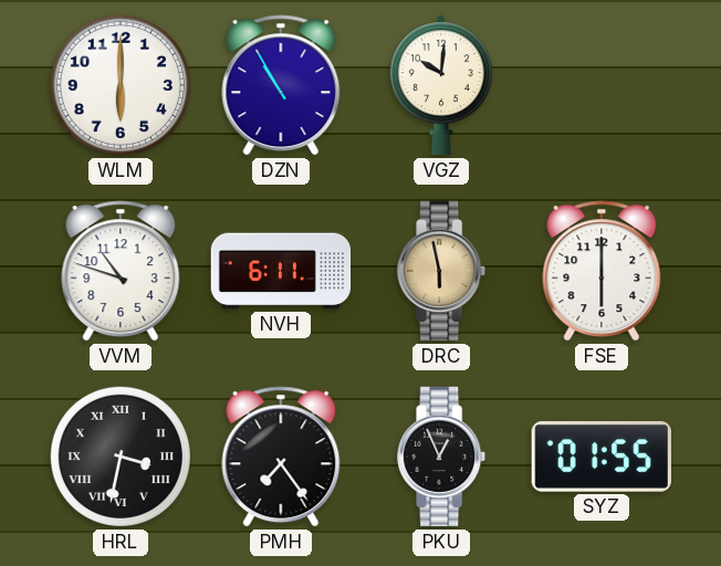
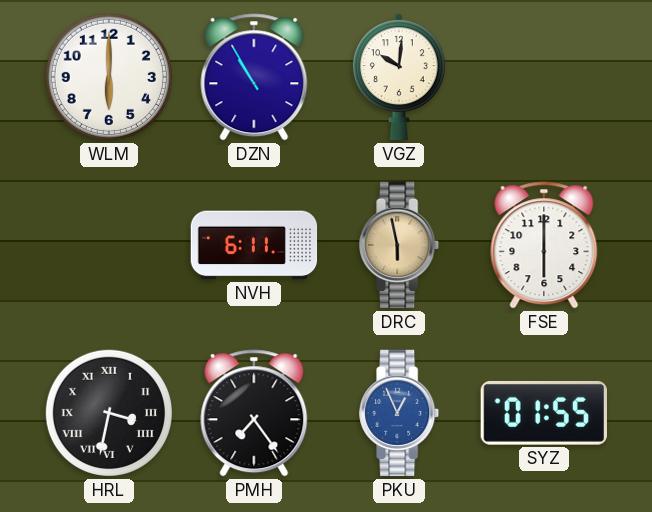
VVM: 10:48 -> none (121, 271)
PKU dial: black -> blue (400, 413)
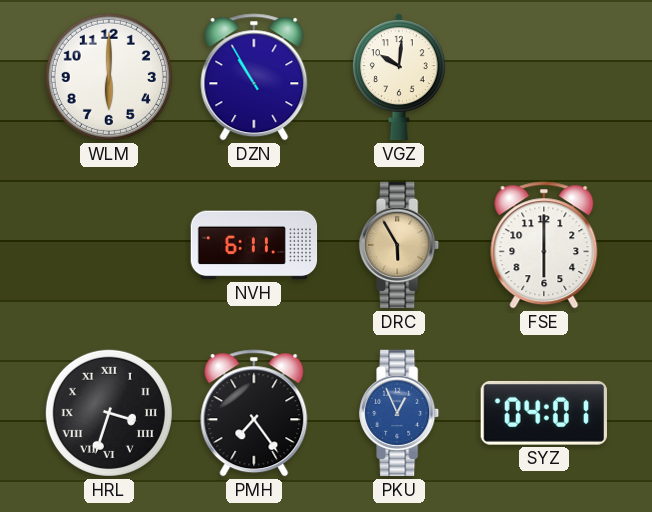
DRC: 5:58 -> 5:55 (400, 245)
HRL: 3:32 -> 3:33 (109, 413)
SYZ: 01:55 -> 04:01 (544, 413)
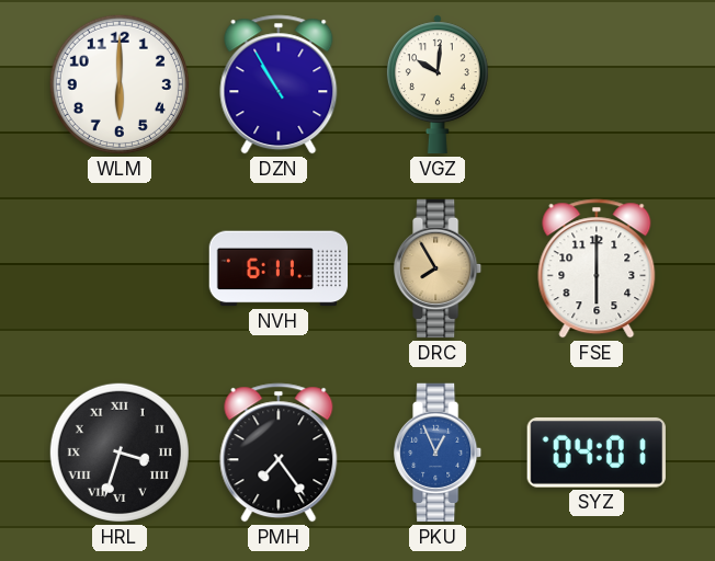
DRC: 5:55 -> 7:55 (439, 268)
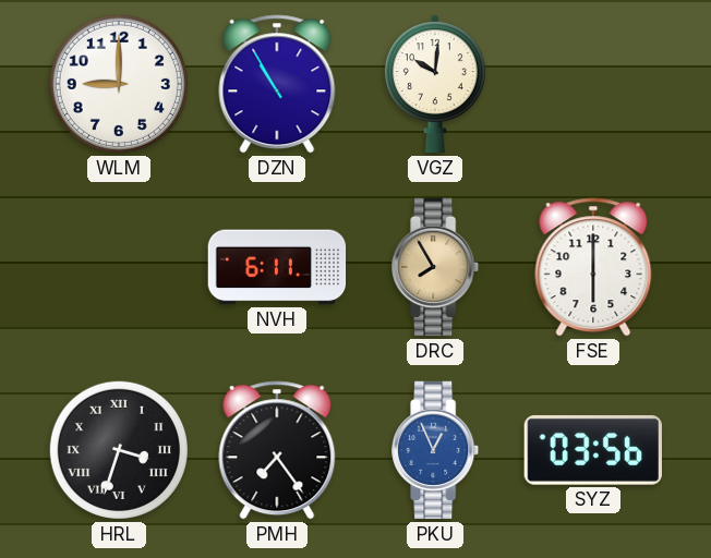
WLM: 6:00 -> 9:00 (119, 84)
SYZ: 04:01 -> 03:56 (593, 450)
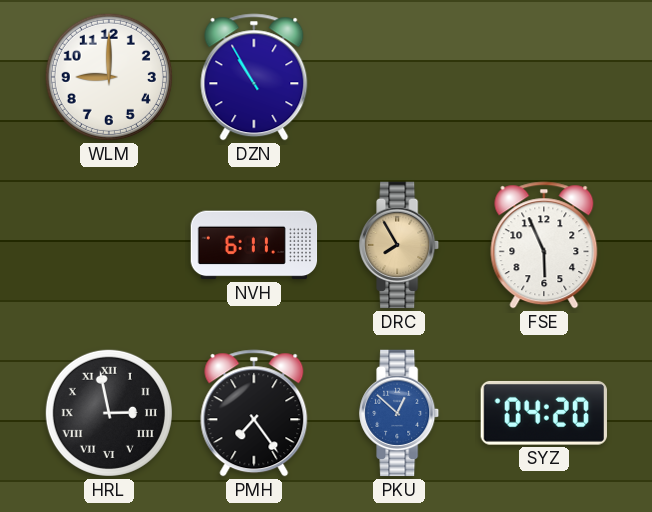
VGZ: 10:01 -> none (435, 84)
FSE: 6:00 -> 5:56 (544, 245)
HRL: 3:33 -> 2:58 (109, 413)
PKU: 12:56 -> 12:52 (400, 413)
SYZ: 03:56 -> 04:20 (544, 413)
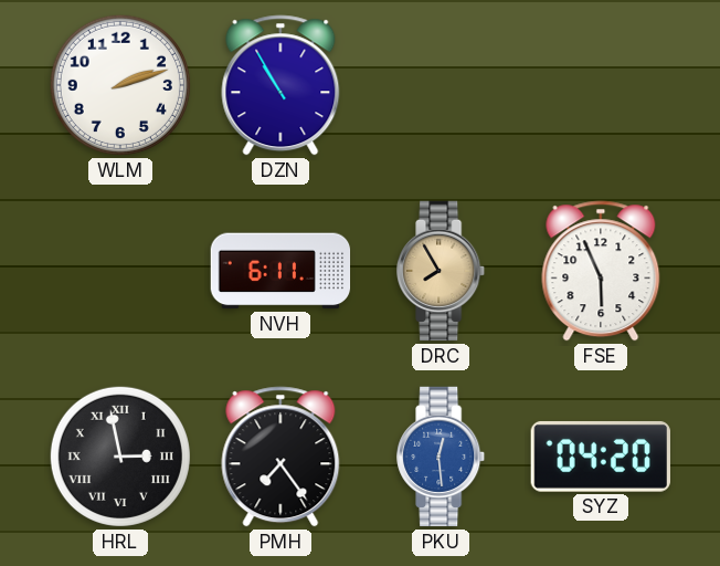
WLM: 9:00 -> 2:12 (120, 85)
PKU: 12:52 -> 12:29 (442, 457)
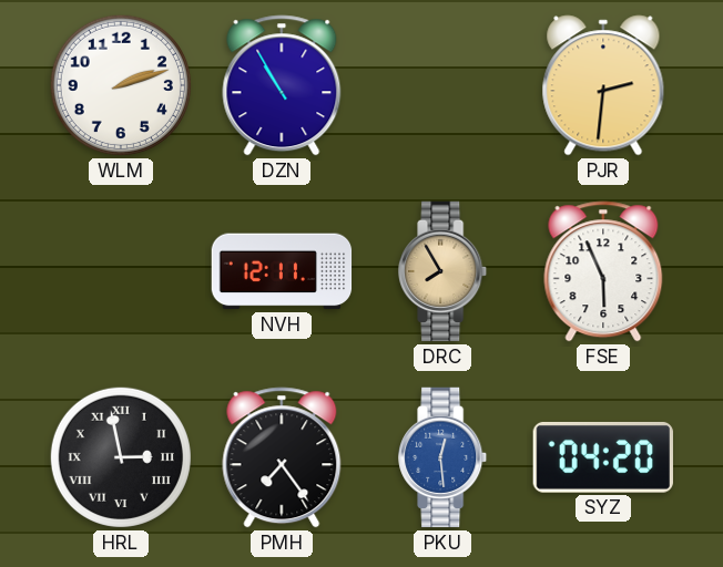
PJR: none -> 2:31 (603, 85)
NVH: 6:11 -> 12:11 (282, 271)
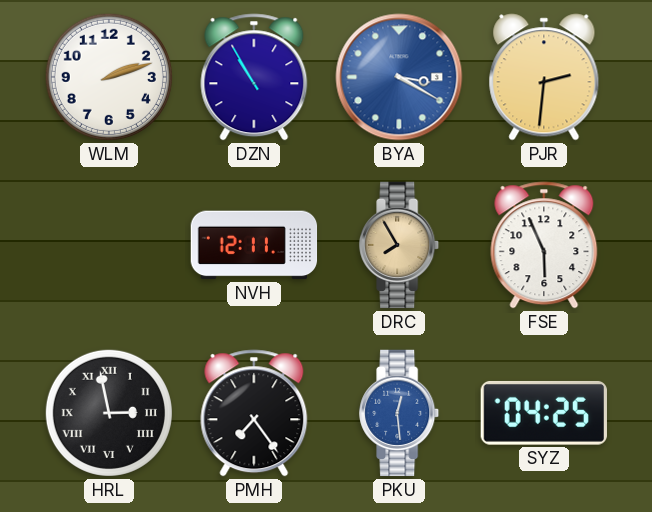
BYA: none -> 3:20 (399, 77)
SYZ: 04:20 -> 04:25 (544, 413)
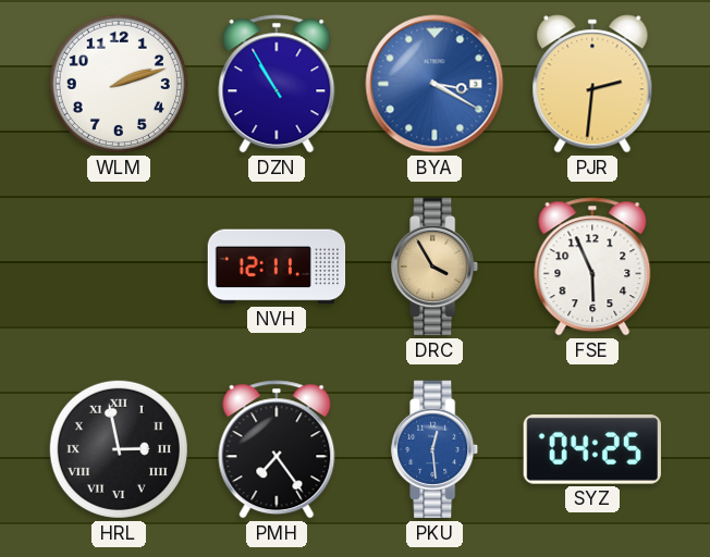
DRC: 7:55 -> 3:55 (436, 267)
